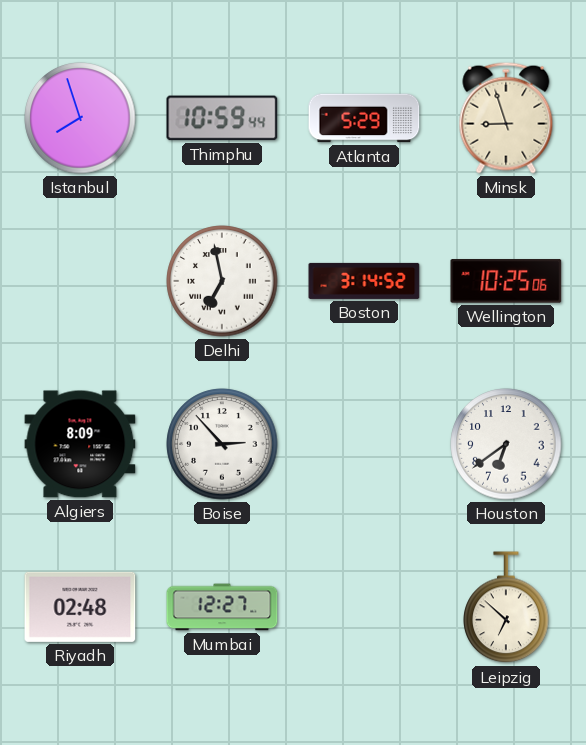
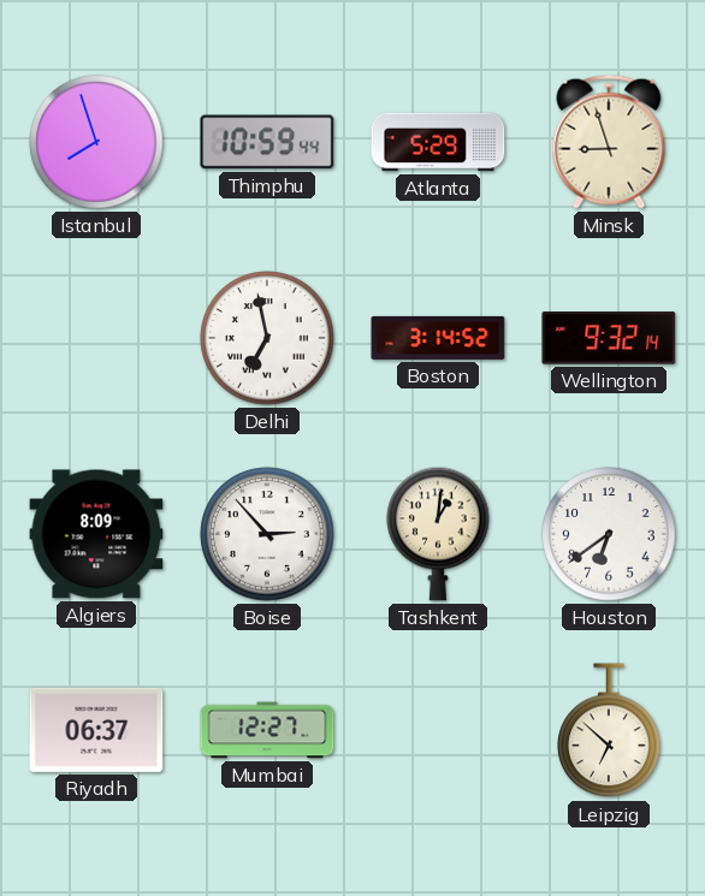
Wellington: 10:25 -> 9:32 (609, 338)
Tashkent: none -> 1:01 (438, 534)
Riyadh: 02:48 -> 06:37 (96, 730)
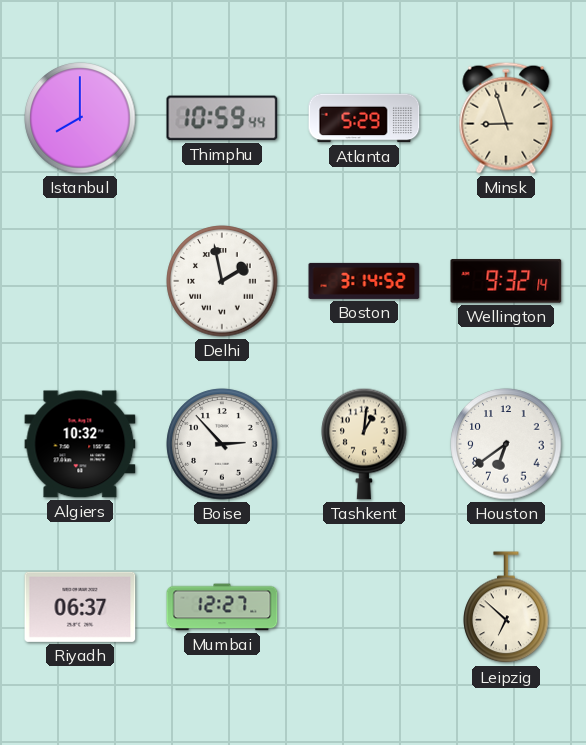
Istanbul: 7:57 -> 8:00 (80, 118)
Delhi: 6:58 -> 1:58 (222, 281)
Algiers: 8:09 -> 10:32 (80, 444)
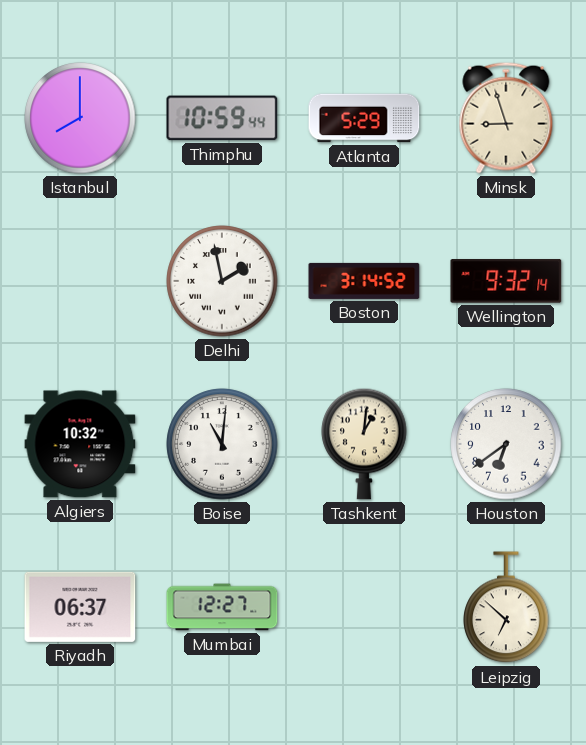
Boise: 2:53 -> 11:01 (222, 444)
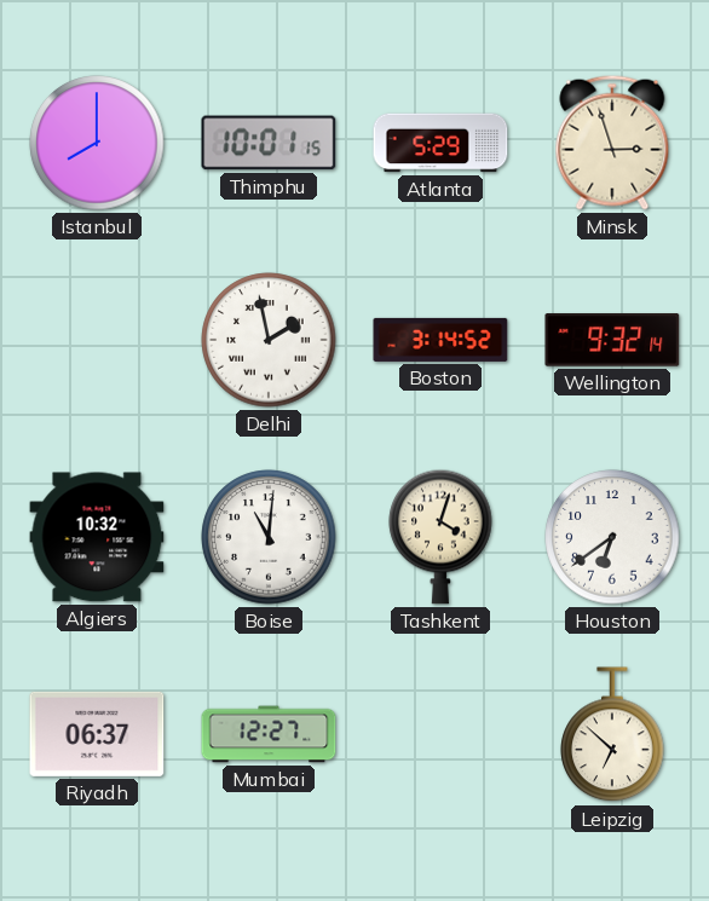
Thimphu: 10:59 -> 10:01 (269, 143)
Minsk: 8:57 -> 2:57 (612, 143)
Tashkent: 1:01 -> 4:03 (440, 537)
